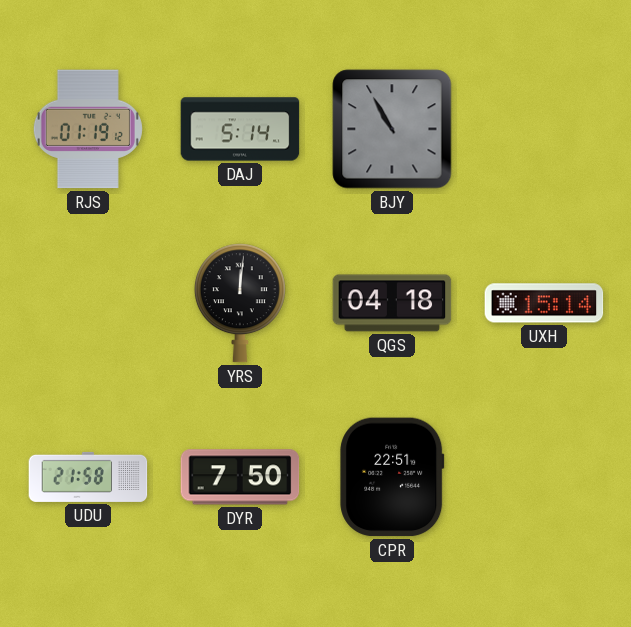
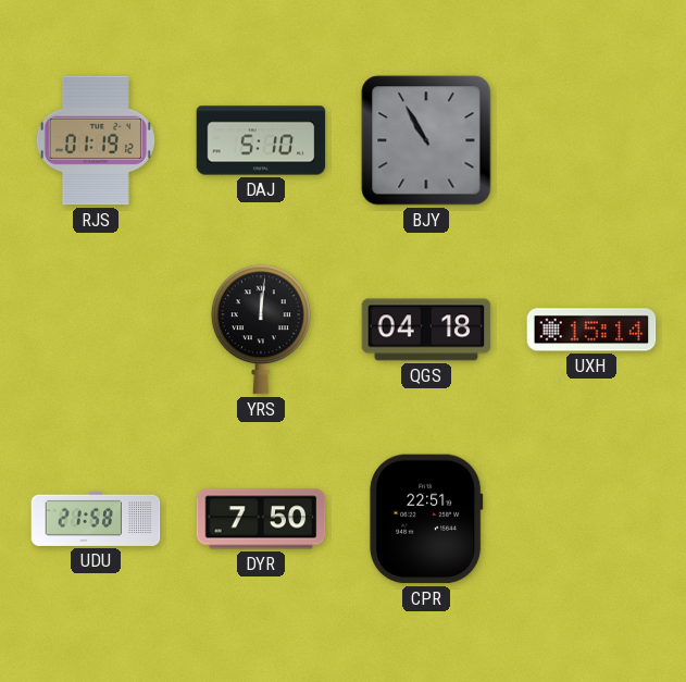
DAJ: 5:14 -> 5:10 (261, 140)
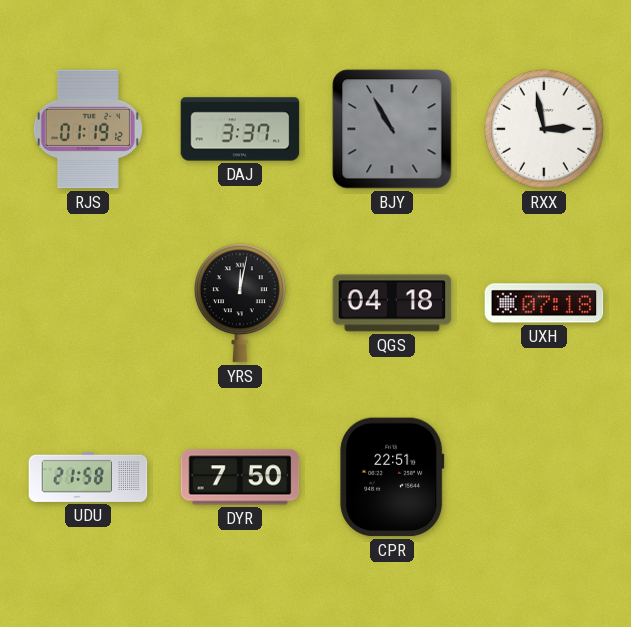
DAJ: 5:10 -> 3:37 (240, 129)
RXX: none -> 2:58 (544, 129)
YRS: 12:01 -> 12:02 (240, 303)
UXH: 15:14 -> 07:18 (544, 303)
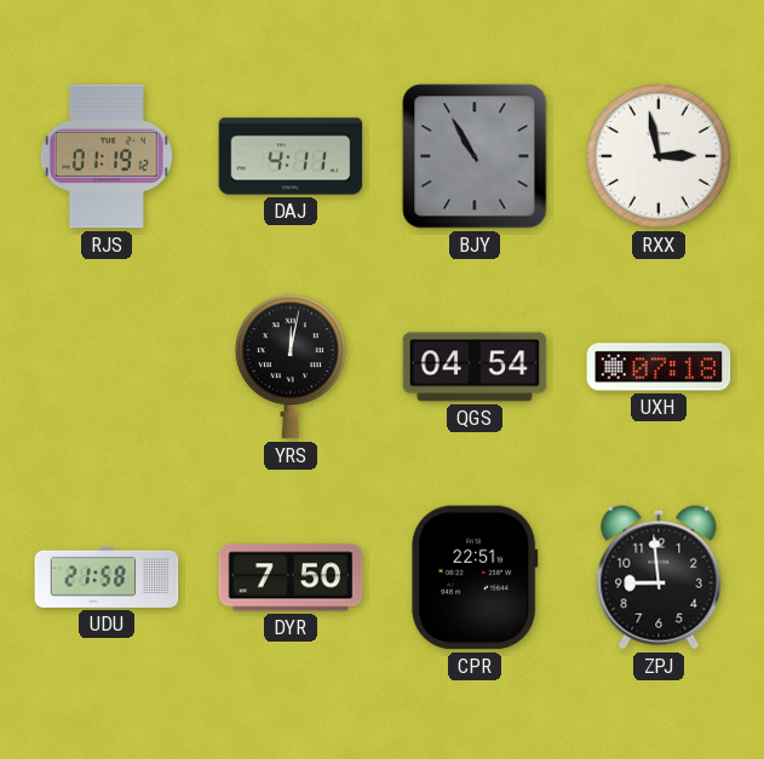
DAJ: 3:37 -> 4:11 (291, 156)
QGS: 04:18 -> 04:54 (475, 367)
ZPJ: none -> 8:59 (659, 577)
